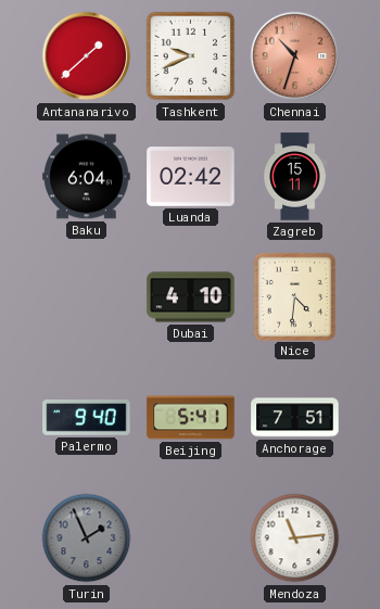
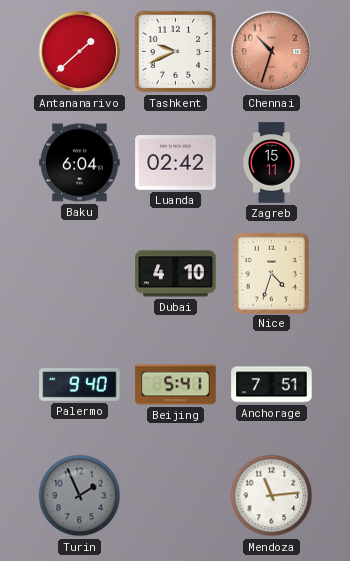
Nice: 4:31 -> 4:33 (271, 273)
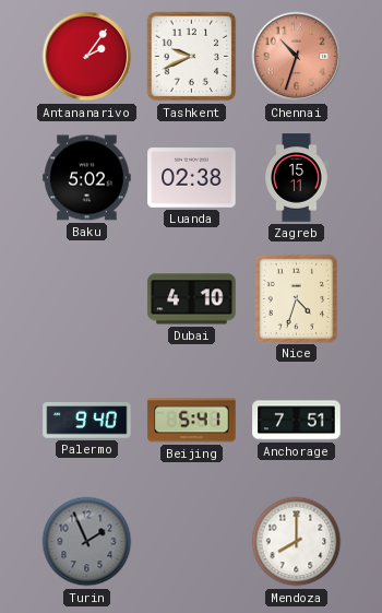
Antananarivo: 1:38 -> 2:06 (87, 57)
Baku: 6:04 -> 5:02 (87, 178)
Luanda: 02:42 -> 02:38 (192, 178)
Mendoza: 11:14 -> 8:00 (297, 542)
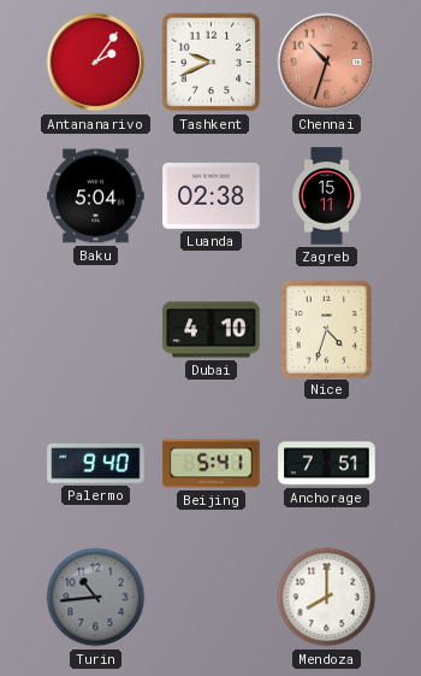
Baku: 5:02 -> 5:04 (96, 196)
Turin: 1:56 -> 10:44 (96, 598)
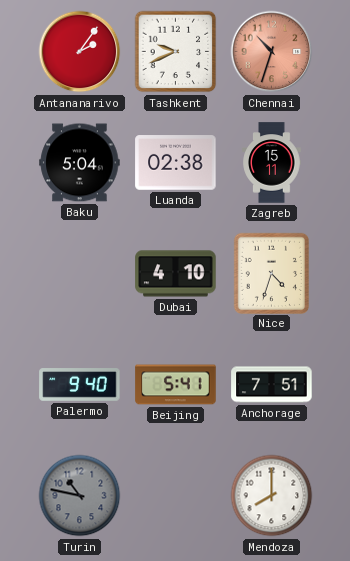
Turin: 10:44 -> 10:47 (80, 496)
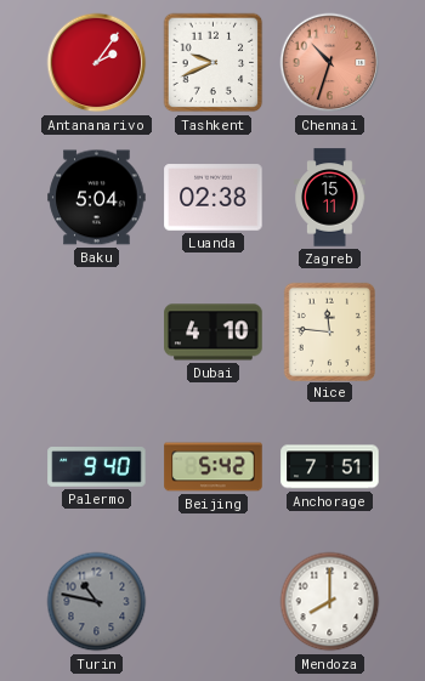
Nice: 4:33 -> 11:46 (329, 331)
Beijing: 5:41 -> 5:42 (214, 467)
